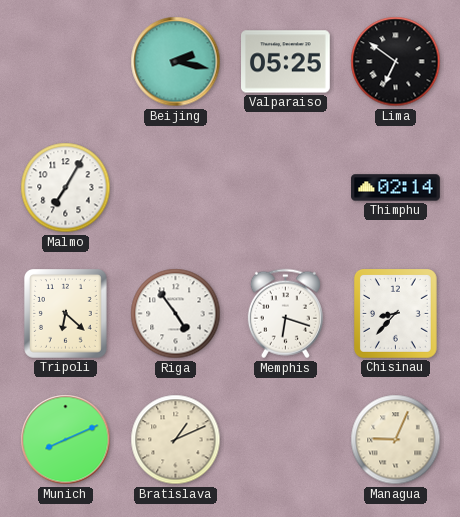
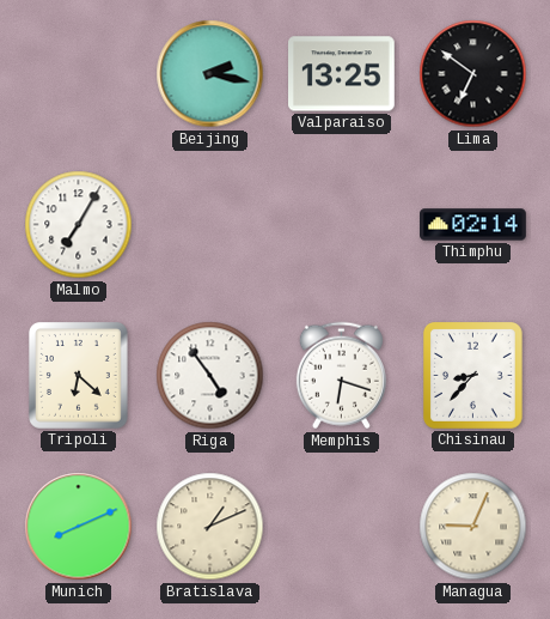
Valparaiso: 05:25 -> 13:25 (342, 74)
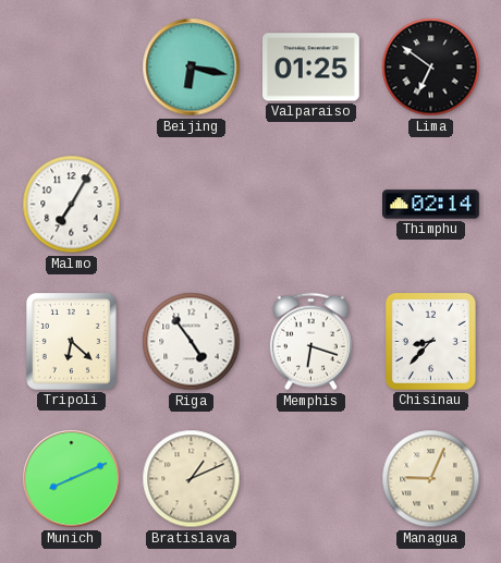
Beijing: 2:17 -> 6:17 (192, 68)
Valparaiso: 13:25 -> 01:25 (311, 68)
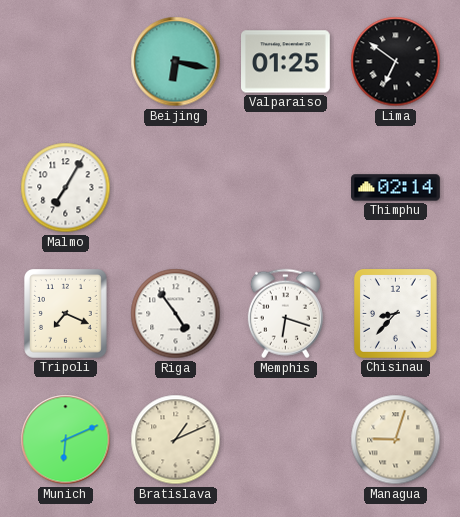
Tripoli: 6:22 -> 7:19 (65, 314)
Munich: 8:11 -> 6:11 (66, 440)
Managua: 9:04 -> 9:03 (396, 440)
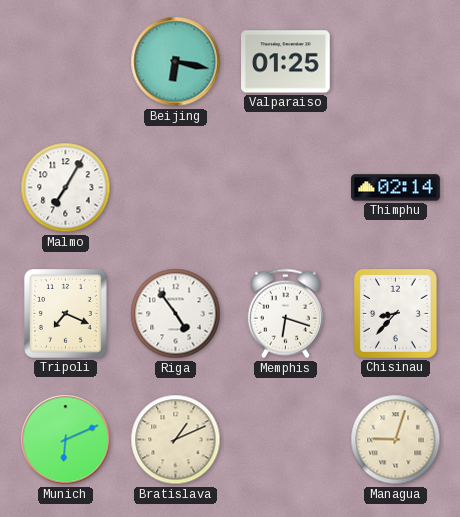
Lima: 6:51 -> none (396, 62)
